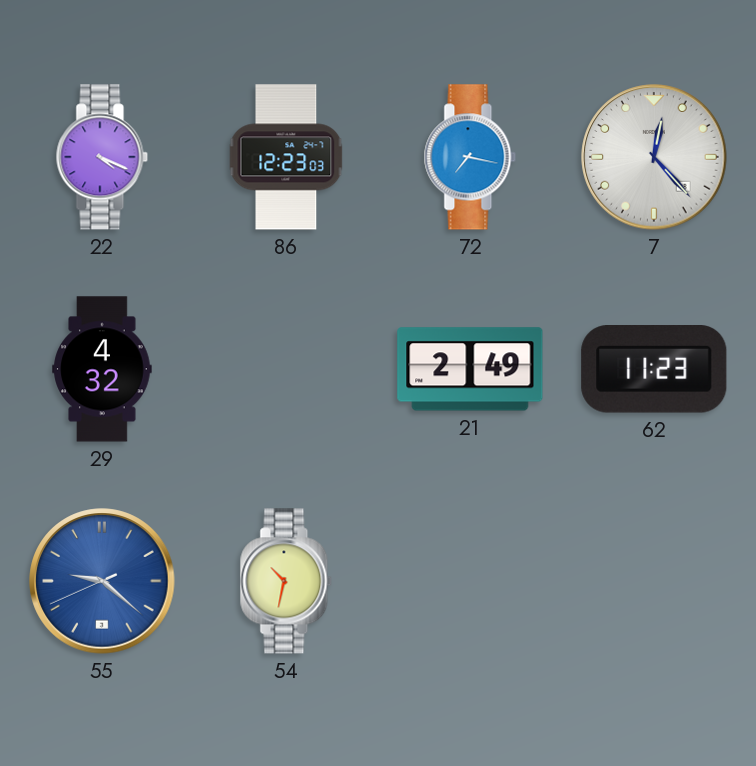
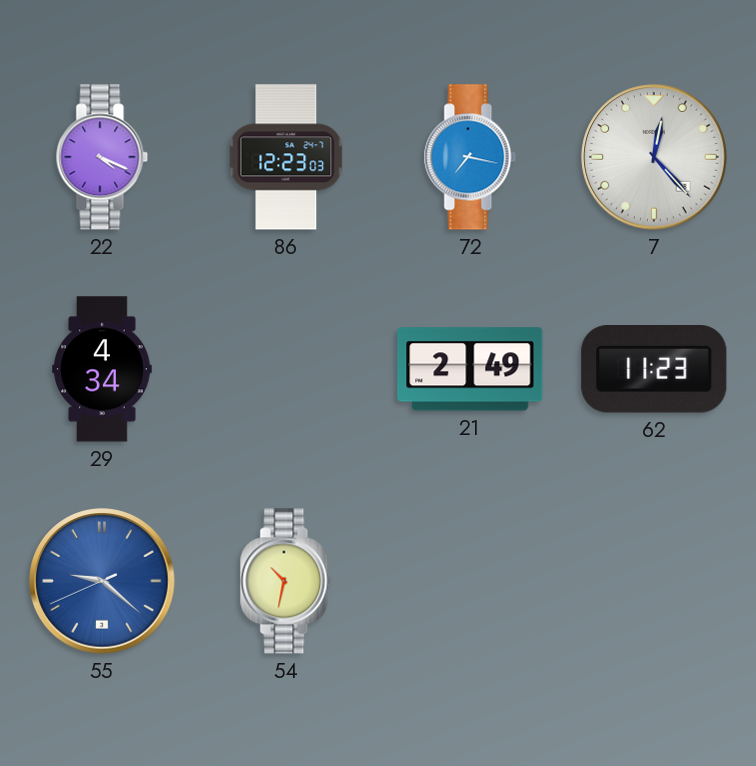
29: 4:32 -> 4:34 (102, 369)
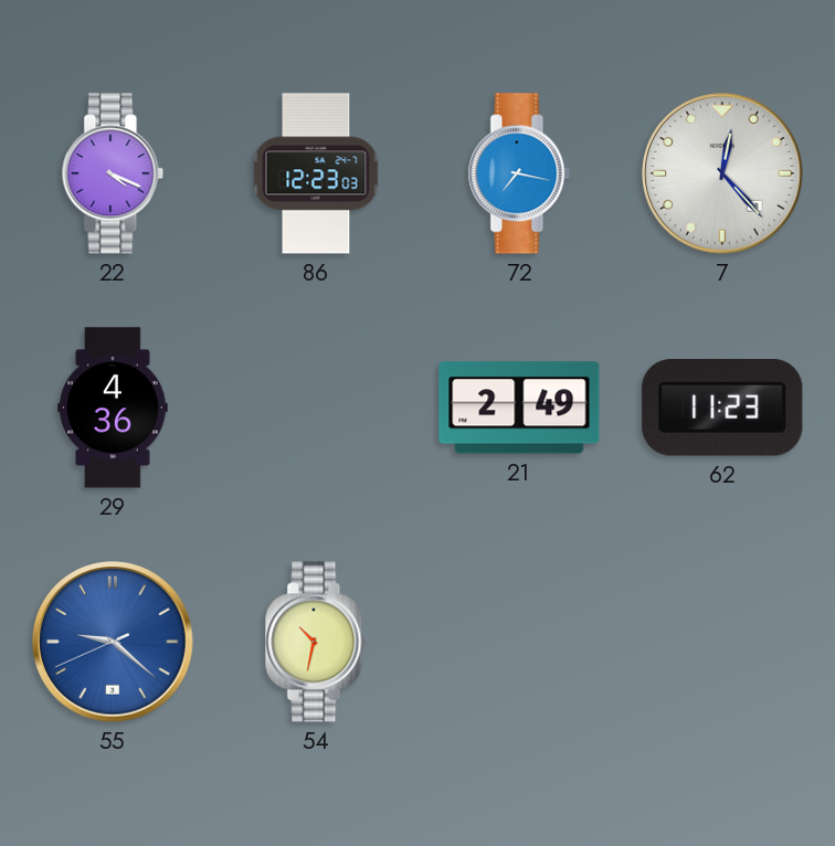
29: 4:34 -> 4:36 (113, 408)
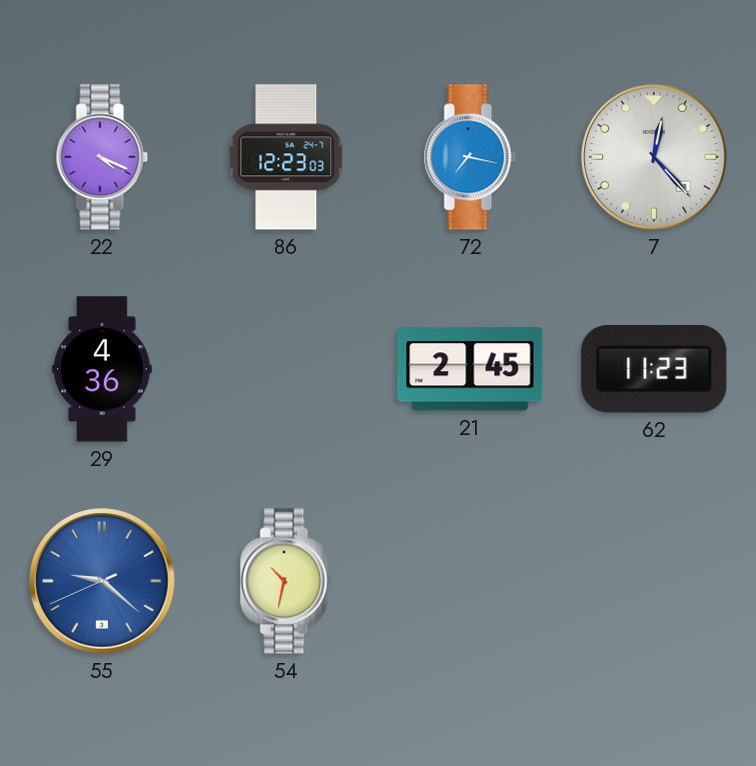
21: 2:49 -> 2:45 (470, 369)
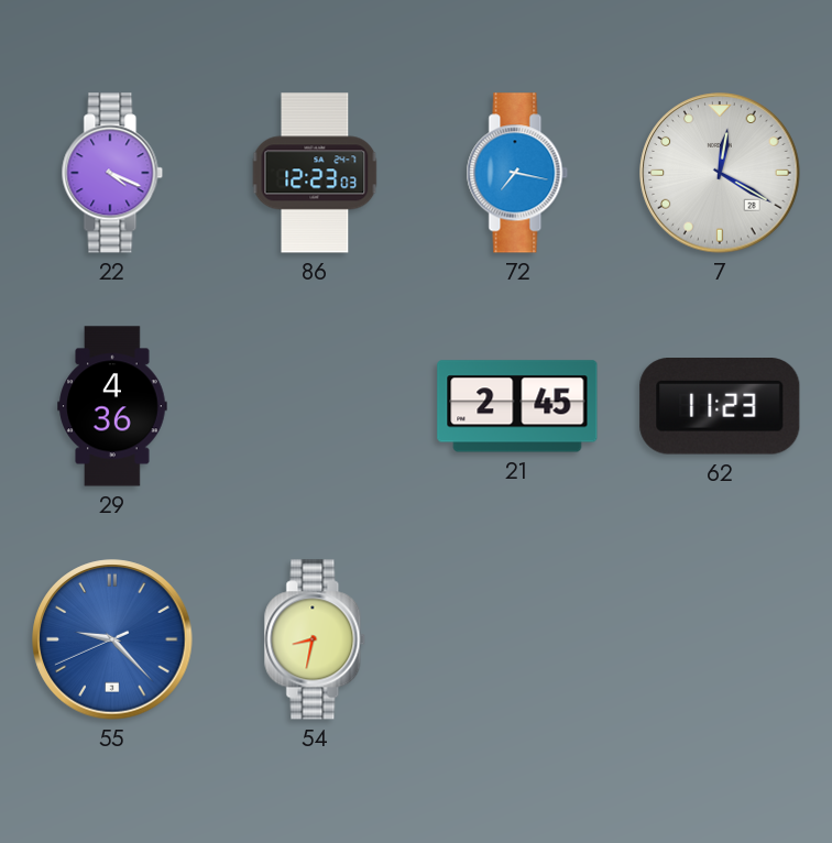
7: 12:23 -> 12:20 (720, 173)
55: 9:21 -> 9:22 (112, 639)
54: 10:32 -> 8:32 (315, 639)
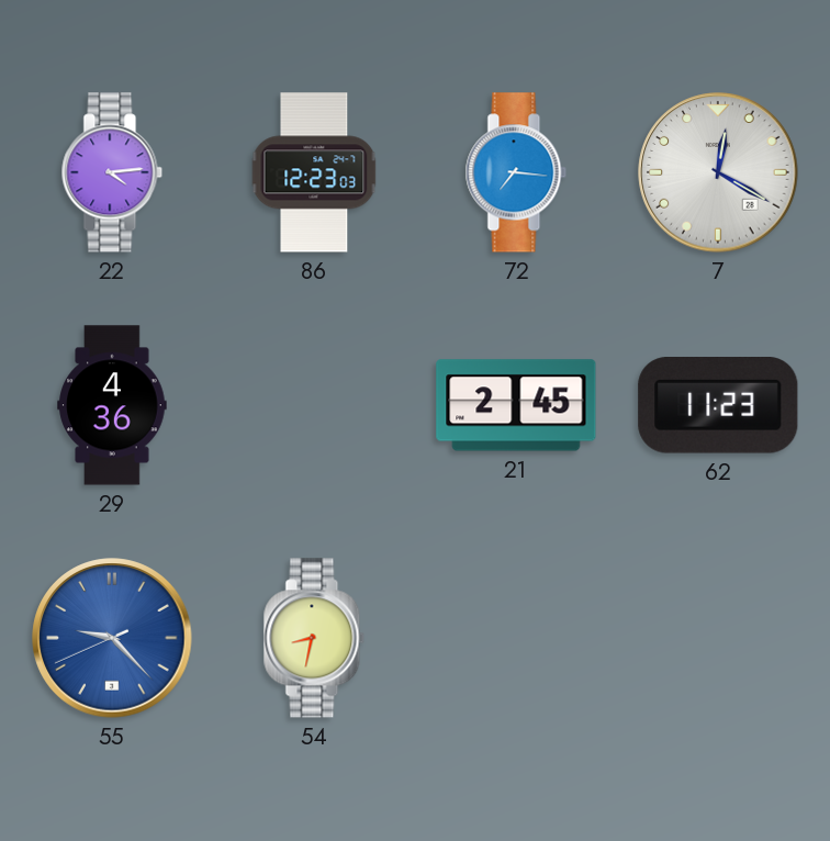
22: 4:19 -> 4:14 (112, 172)
72: 7:17 -> 7:16 (516, 172)
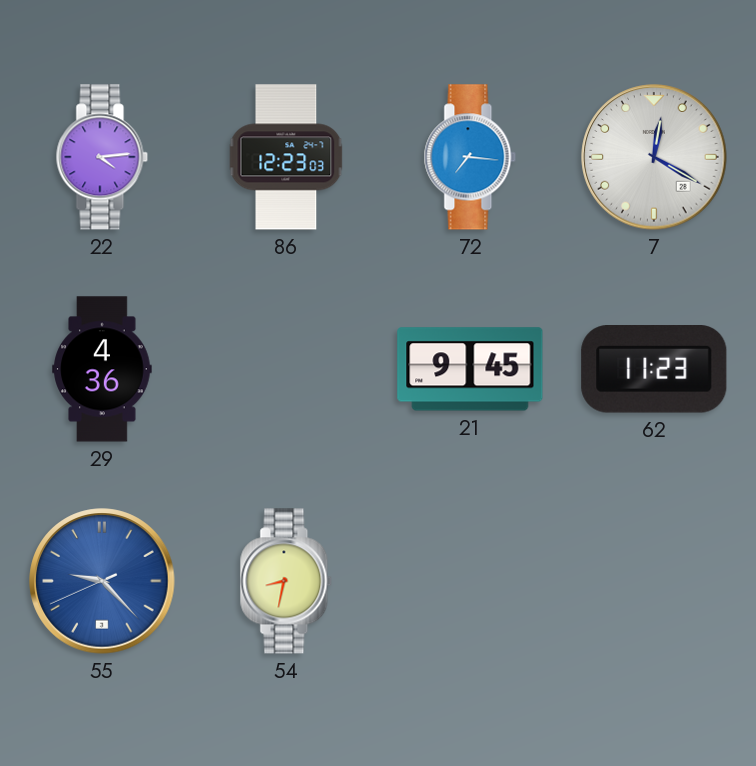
21: 2:45 -> 9:45 (470, 369)
